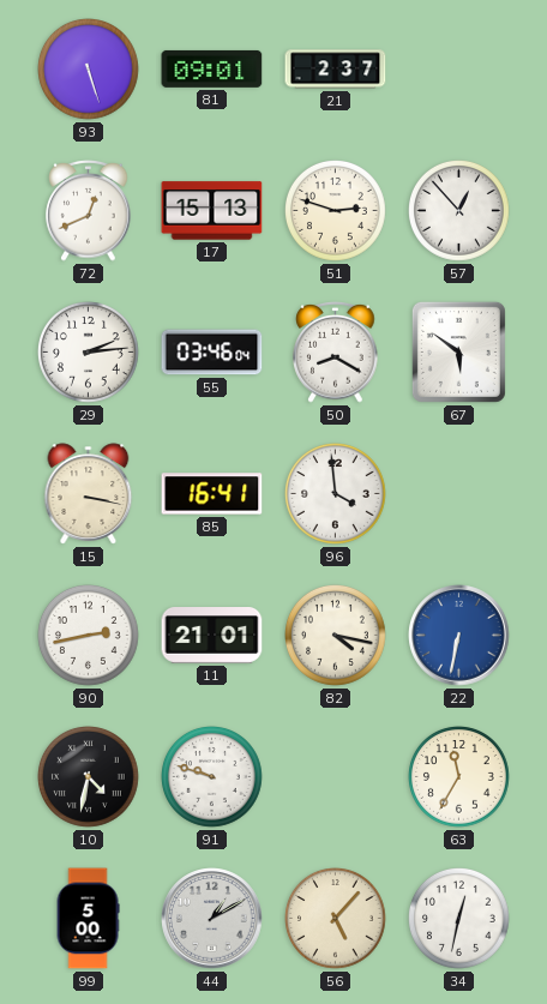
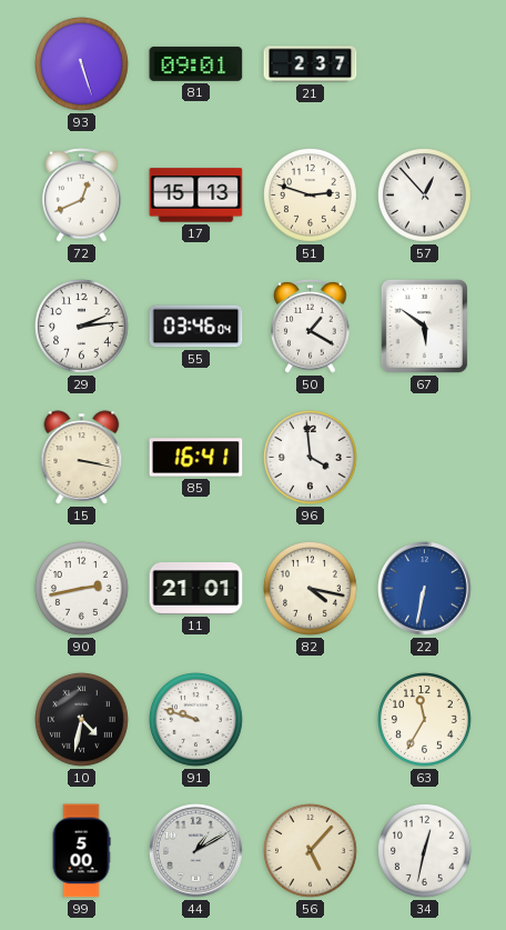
50: 8:20 -> 1:20 (311, 327)
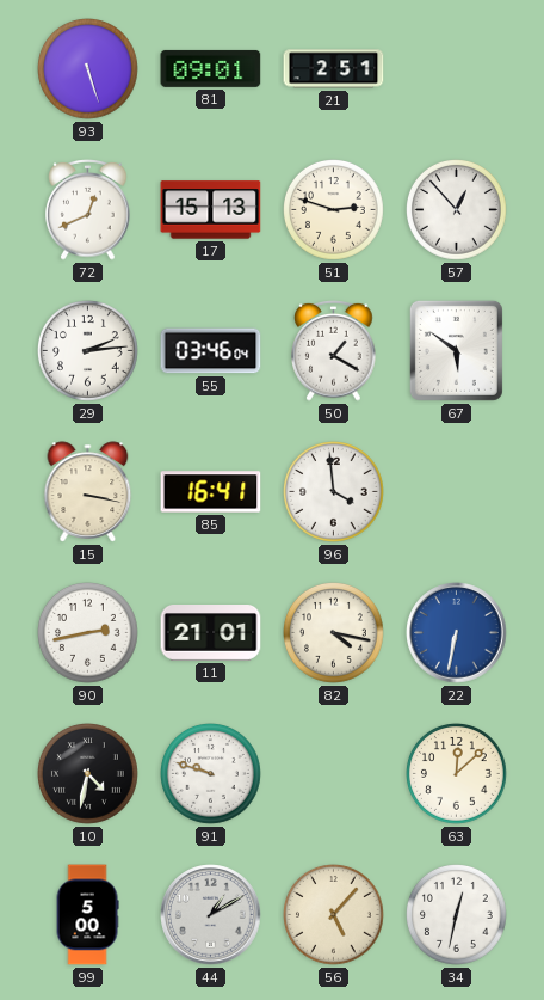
21: 2:37 -> 2:51 (334, 69)
63: 11:35 -> 12:08 (457, 774)
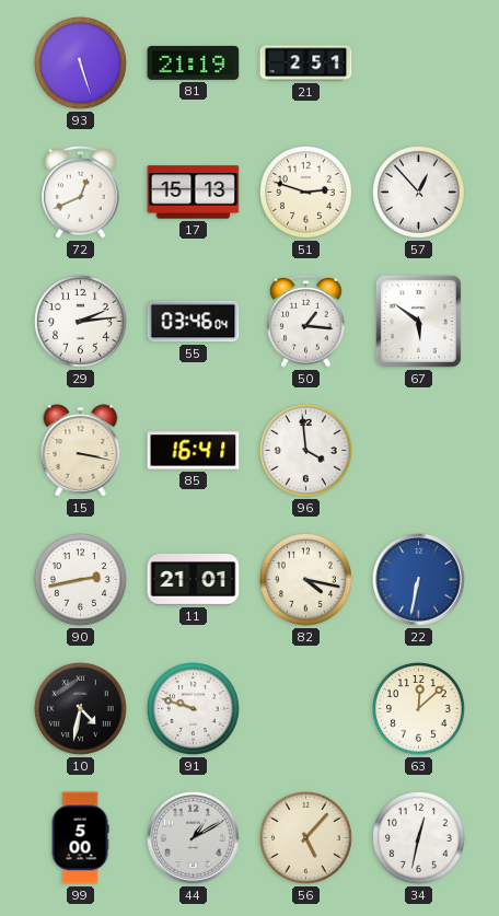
81: 09:01 -> 21:19 (194, 62)
50: 1:20 -> 1:16 (306, 322)
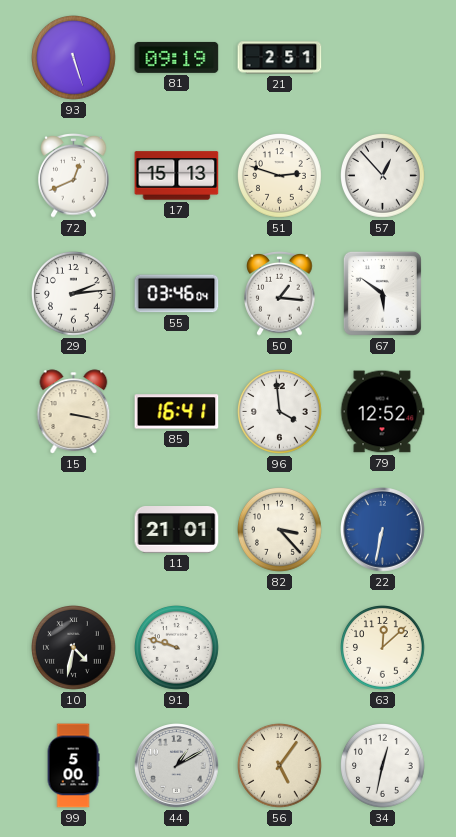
81: 21:19 -> 09:19 (177, 57)
79: none -> 12:52 (382, 412)
90: 2:43 -> none (81, 580)
82: 4:17 -> 3:23 (280, 530)
56: 5:07 -> 5:06 (280, 766)
